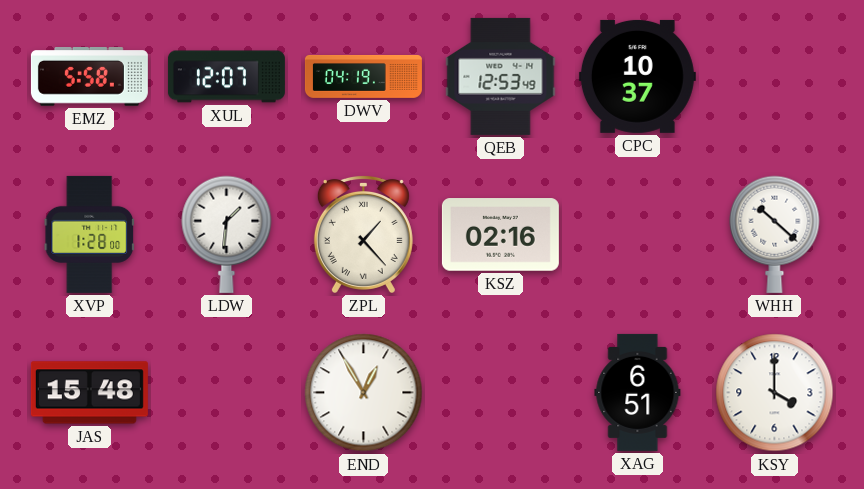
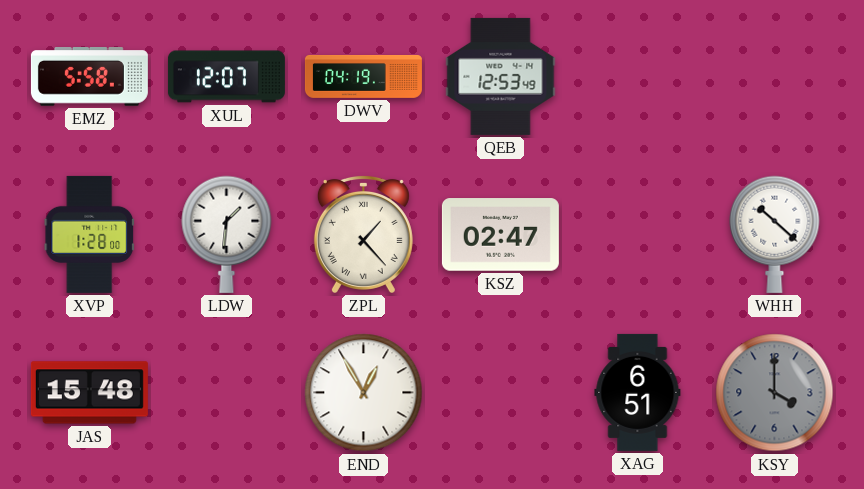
CPC: 10:37 -> none (637, 76)
KSZ: 02:16 -> 02:47 (500, 235)
KSY dial: white -> grey (775, 393)
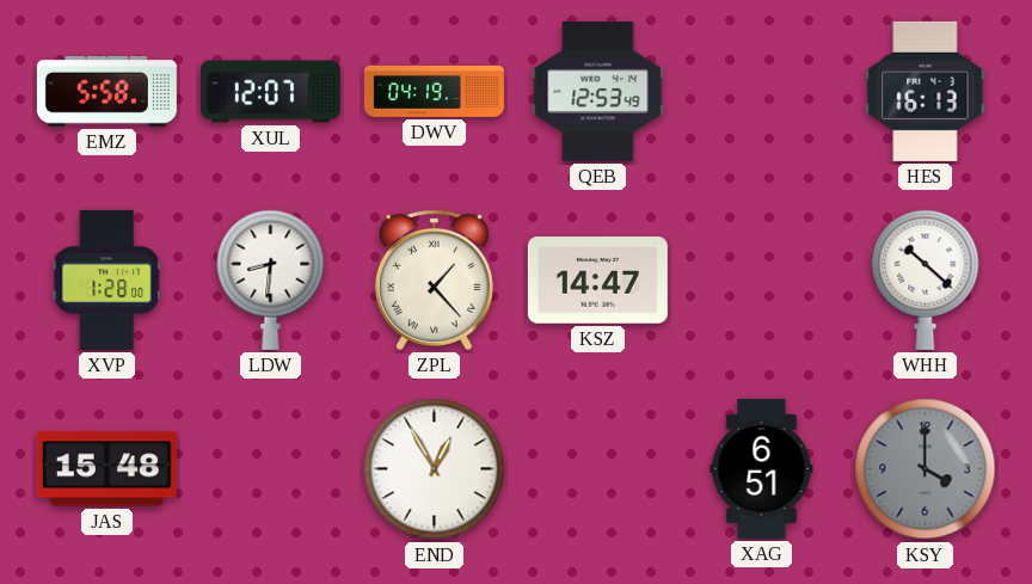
HES: none -> 16:13 (926, 91)
LDW: 1:31 -> 8:31 (271, 279)
KSZ: 02:47 -> 14:47 (597, 281)
